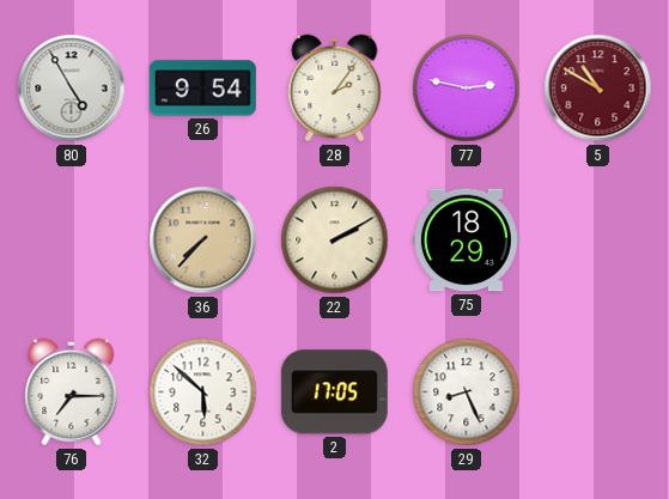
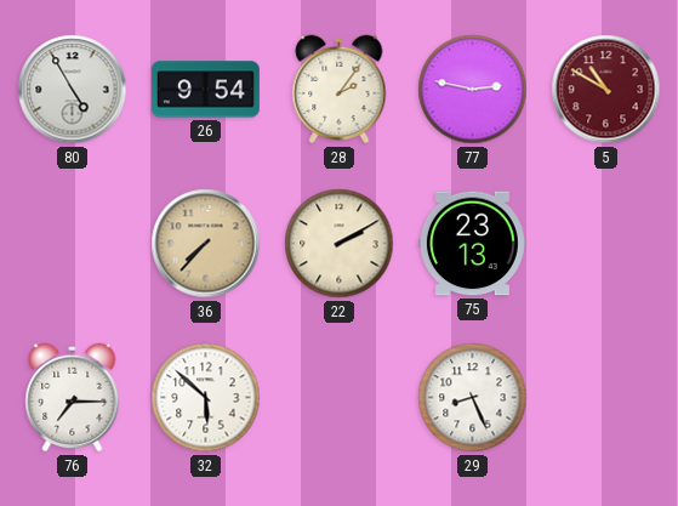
75: 18:29 -> 23:13 (472, 244)
2: 17:05 -> none (334, 392)
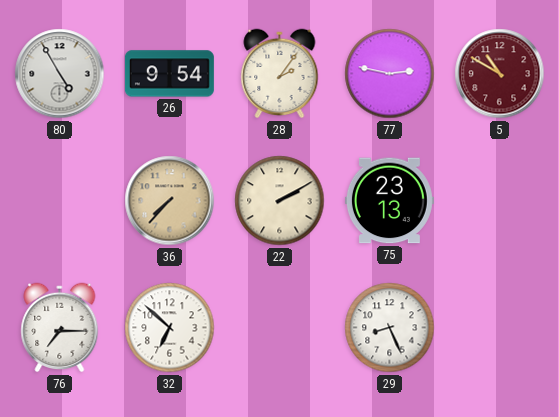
32: 5:52 -> 6:52 (170, 328)
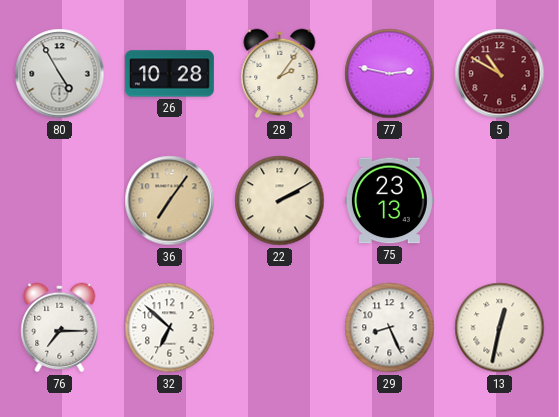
26: 9:54 -> 10:28 (169, 74)
36: 7:37 -> 7:06 (170, 201)
13: none -> 12:32 (500, 328)
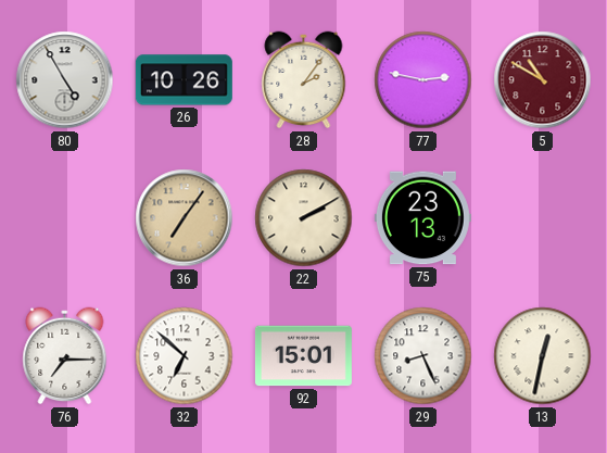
26: 10:28 -> 10:26 (184, 80)
92: none -> 15:01 (303, 356)
